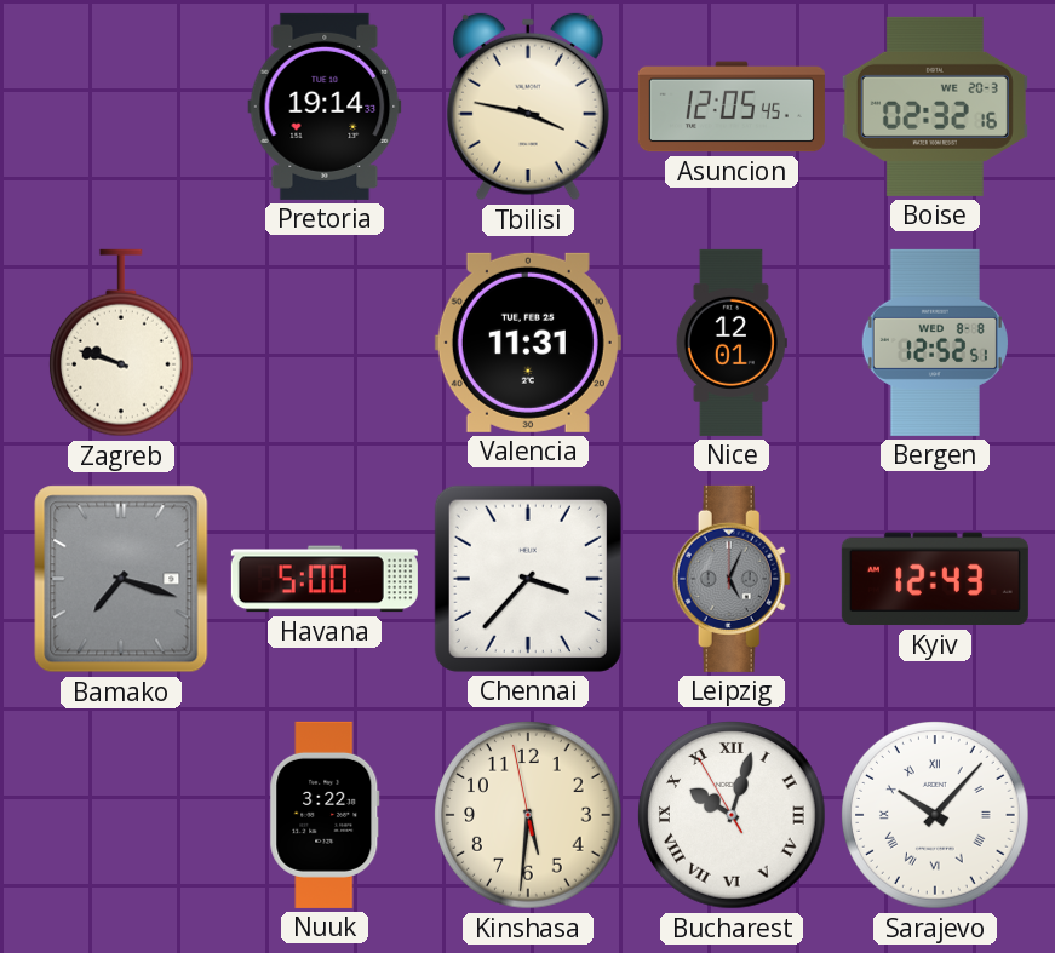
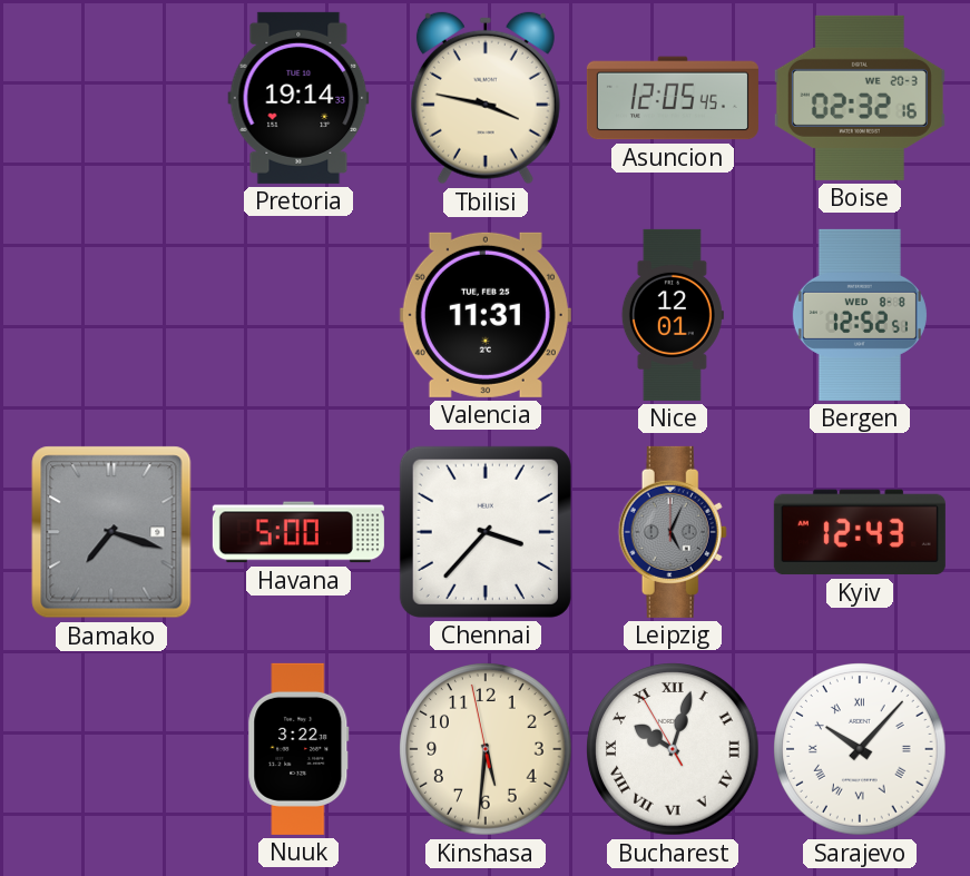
Zagreb: 9:48 -> none (121, 343)
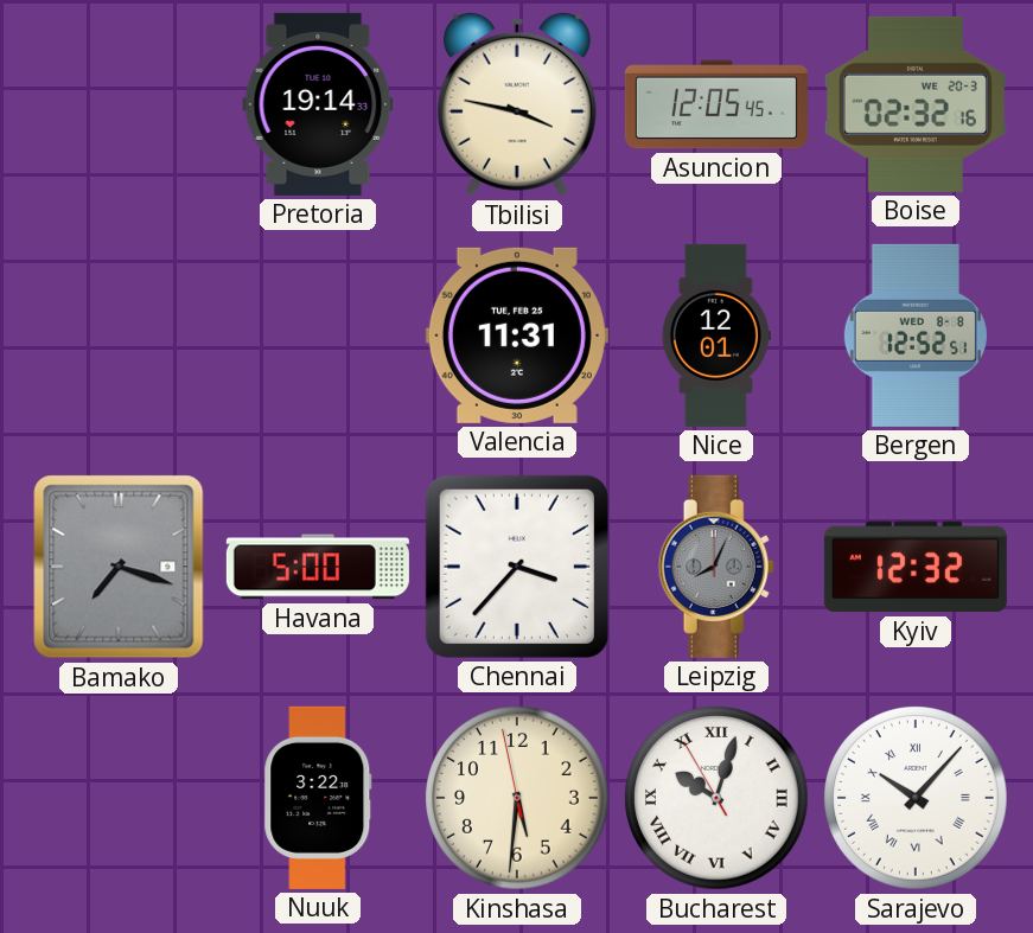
Leipzig: 5:04 -> 8:04 (716, 567)
Kyiv: 12:43 -> 12:32 (916, 567)
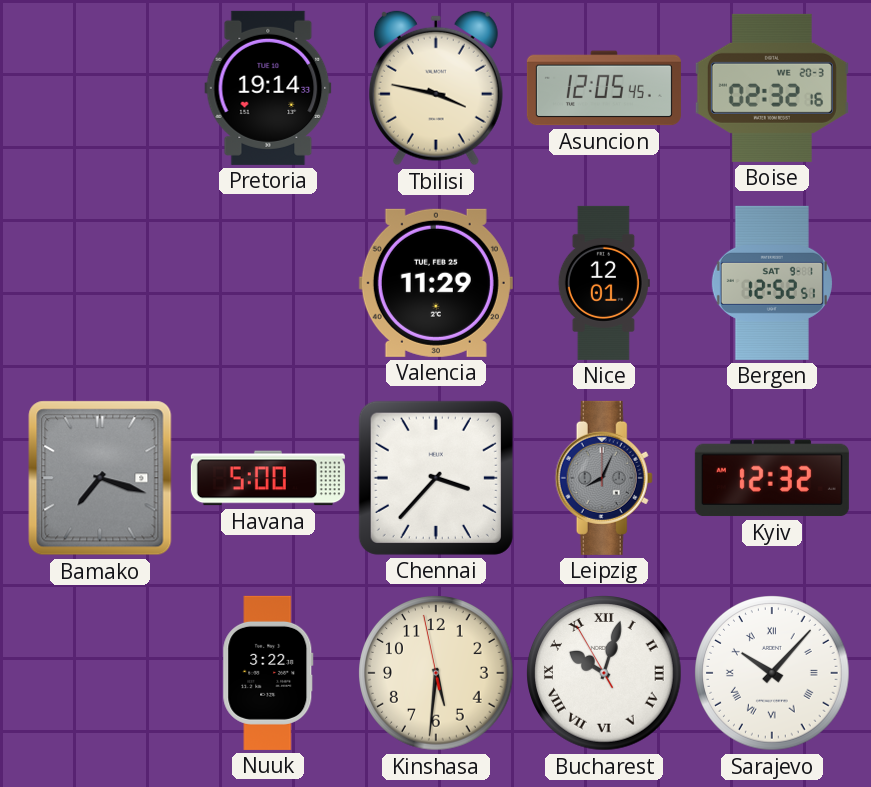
Valencia: 11:31 -> 11:29 (436, 283)
Bergen date: WED 8-8 -> SAT 9-1 (772, 283)
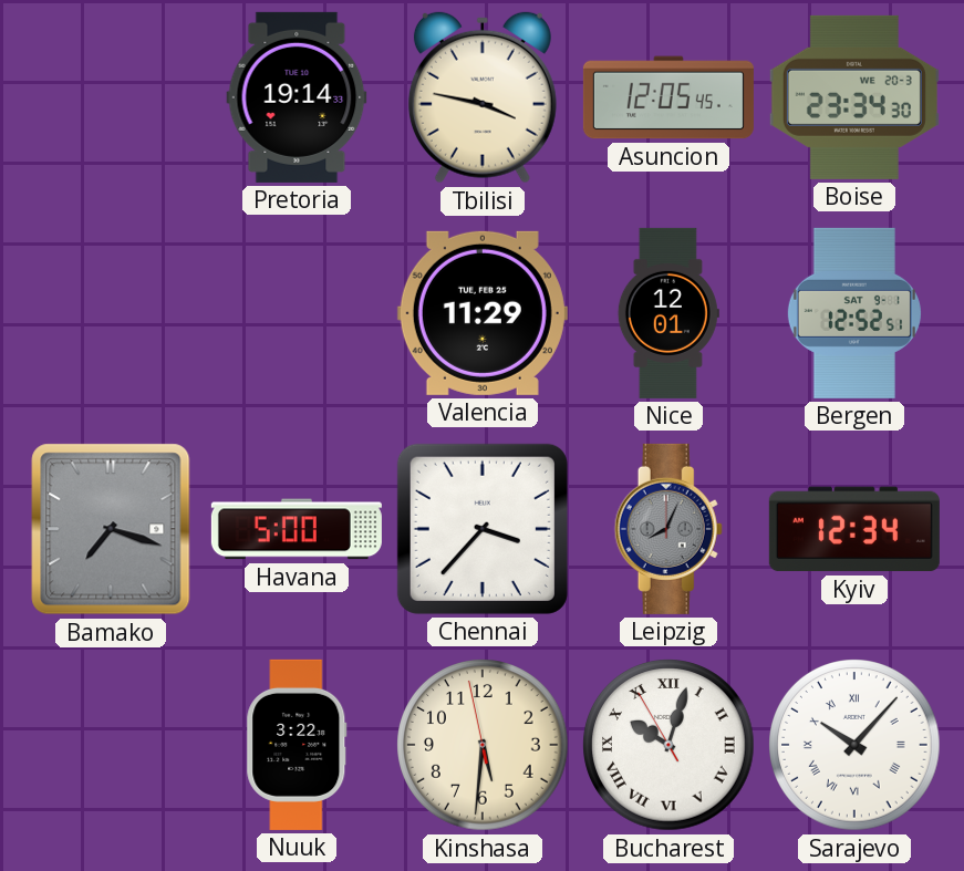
Boise: 02:32 -> 23:34 (854, 97)
Kyiv: 12:32 -> 12:34 (854, 529)
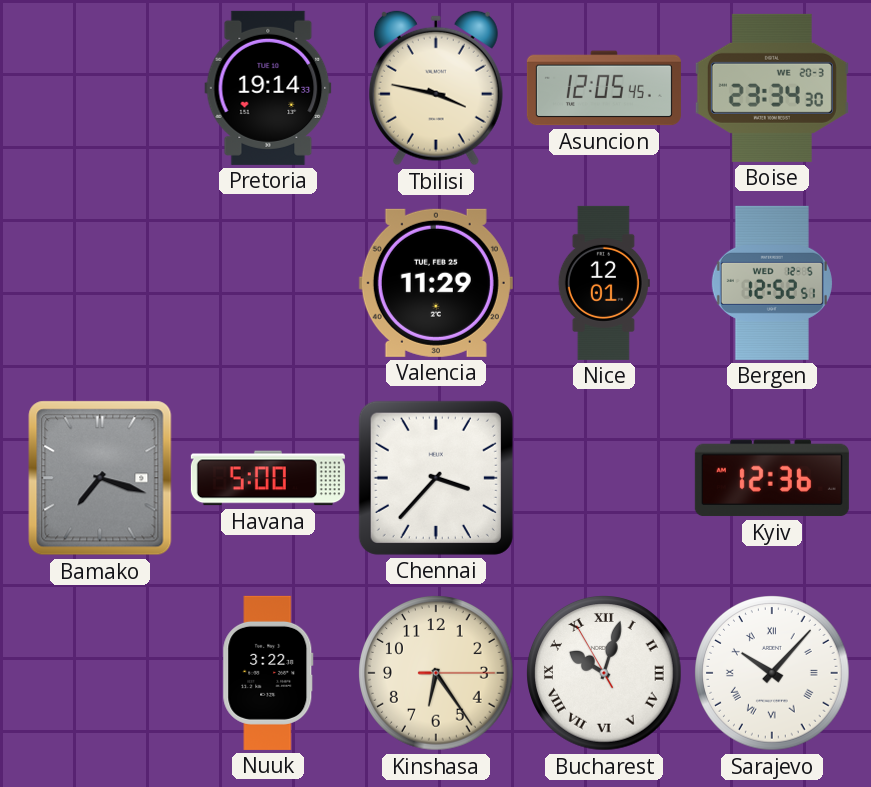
Bergen date: SAT 9-1 -> WED 12-5 (772, 283)
Leipzig: 8:04 -> none (668, 529)
Kyiv: 12:34 -> 12:36 (772, 478)
Kinshasa: 5:30 -> 6:24 (436, 673)
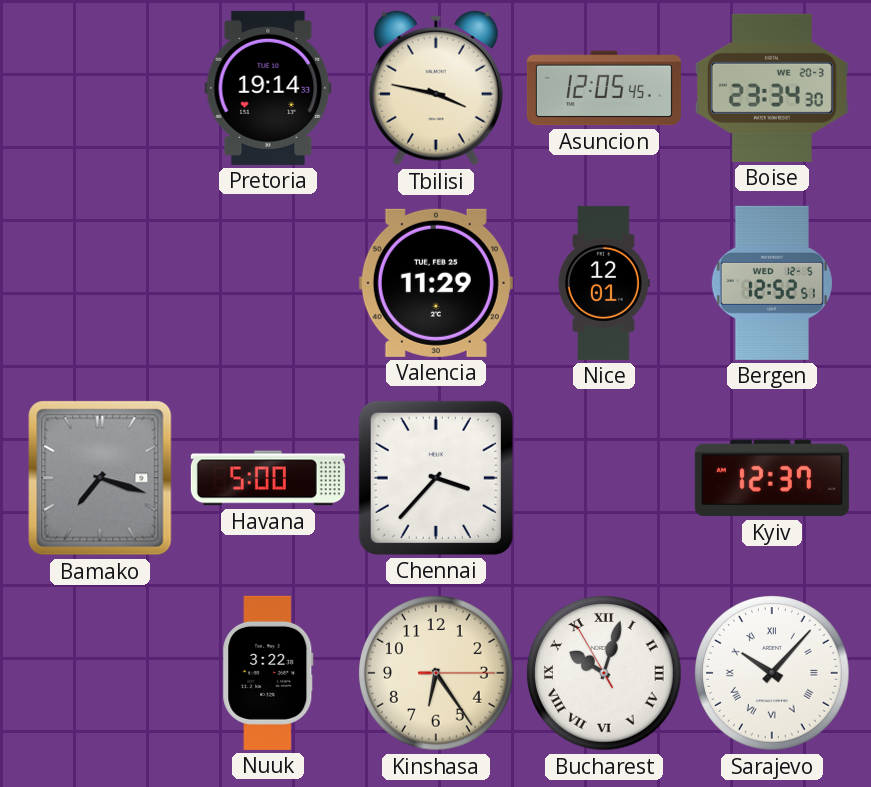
Kyiv: 12:36 -> 12:37 (772, 478)
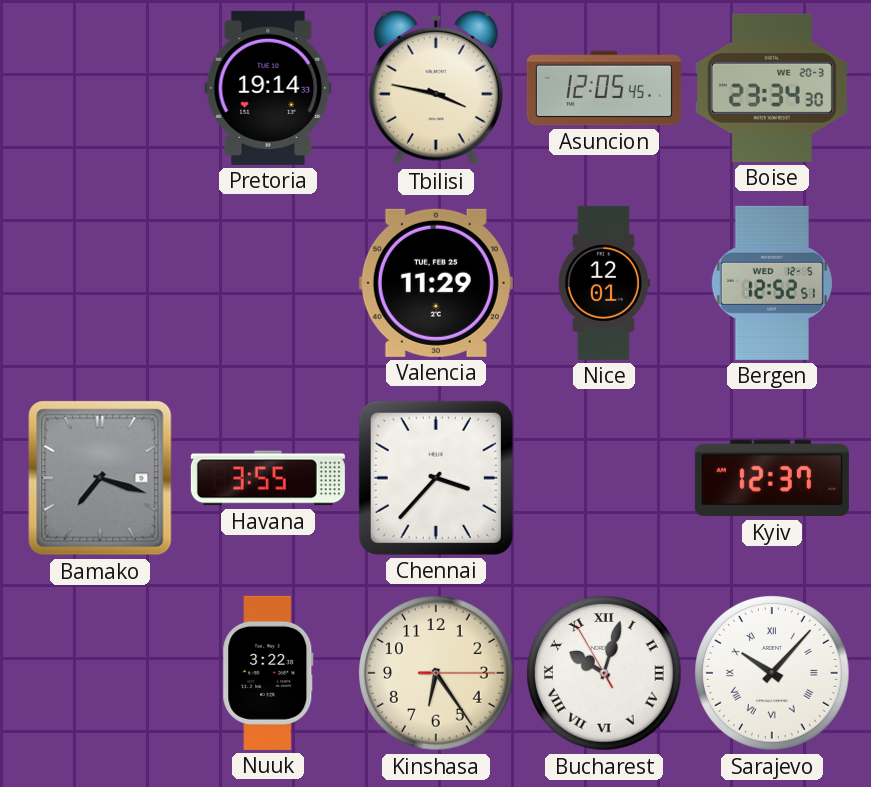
Havana: 5:00 -> 3:55 (268, 478)
